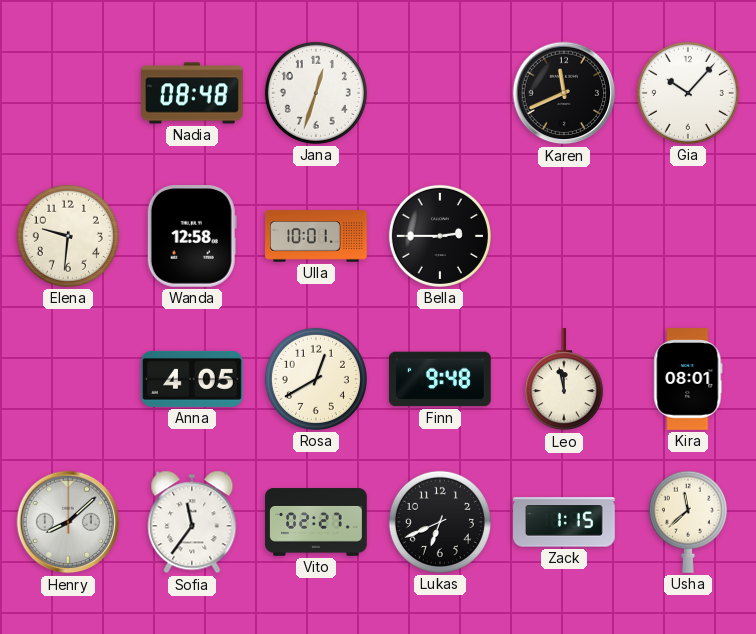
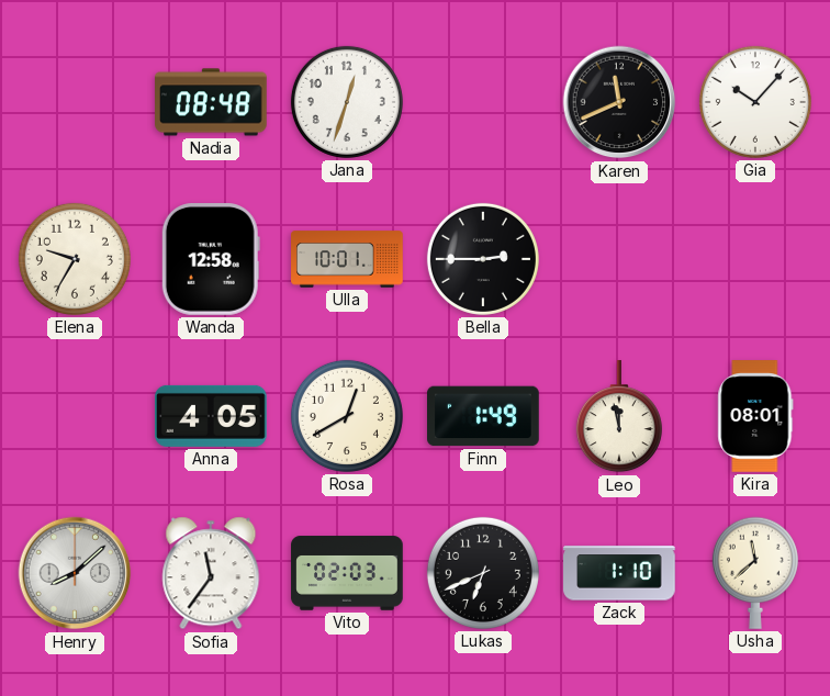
Elena: 9:31 -> 9:35 (75, 259)
Finn: 9:48 -> 1:49 (483, 416)
Vito: 02:27 -> 02:03 (347, 573)
Zack: 1:15 -> 1:10 (619, 573)
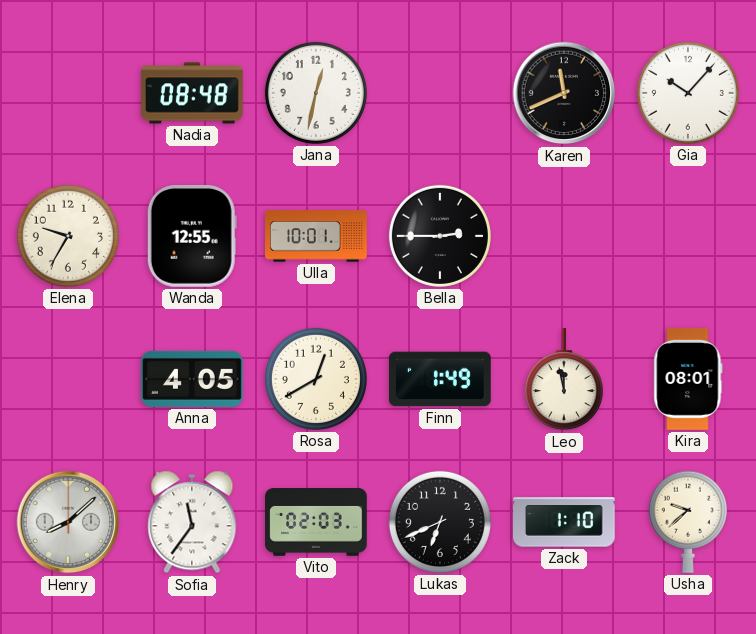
Jana: 12:33 -> 12:32 (316, 93)
Wanda: 12:58 -> 12:55 (192, 237)
Usha: 11:38 -> 9:38 (688, 522)
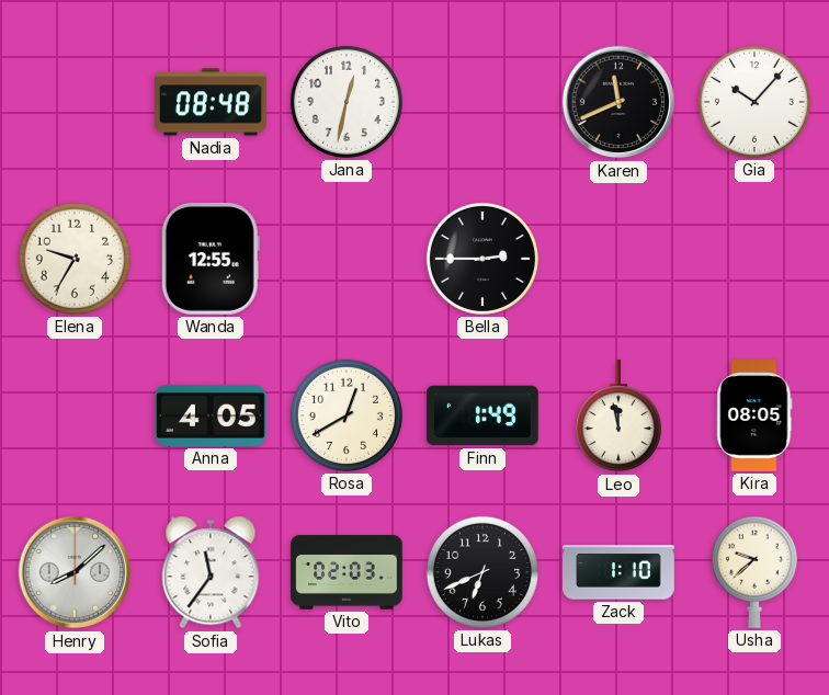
Ulla: 10:01 -> none (316, 236)
Kira: 08:01 -> 08:05 (754, 415)
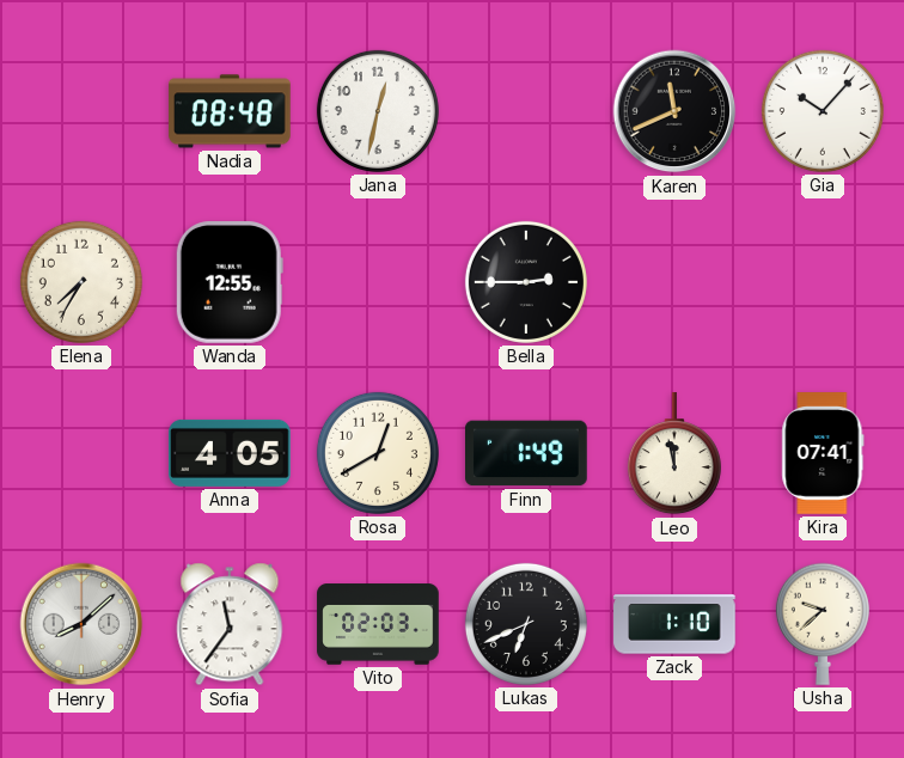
Elena: 9:35 -> 7:35 (81, 282)
Kira: 08:05 -> 07:41 (823, 453)
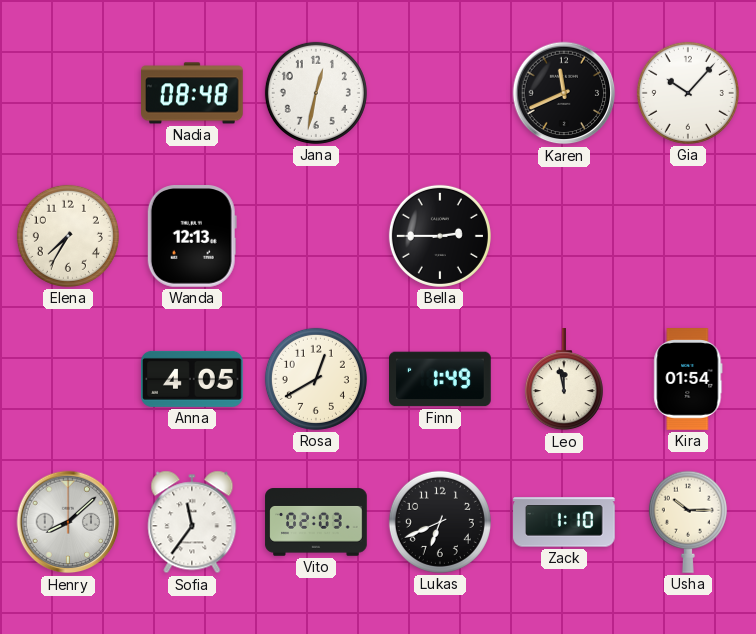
Wanda: 12:55 -> 12:13 (192, 237)
Kira: 07:41 -> 01:54 (688, 379)
Usha: 9:38 -> 10:15 (688, 522)
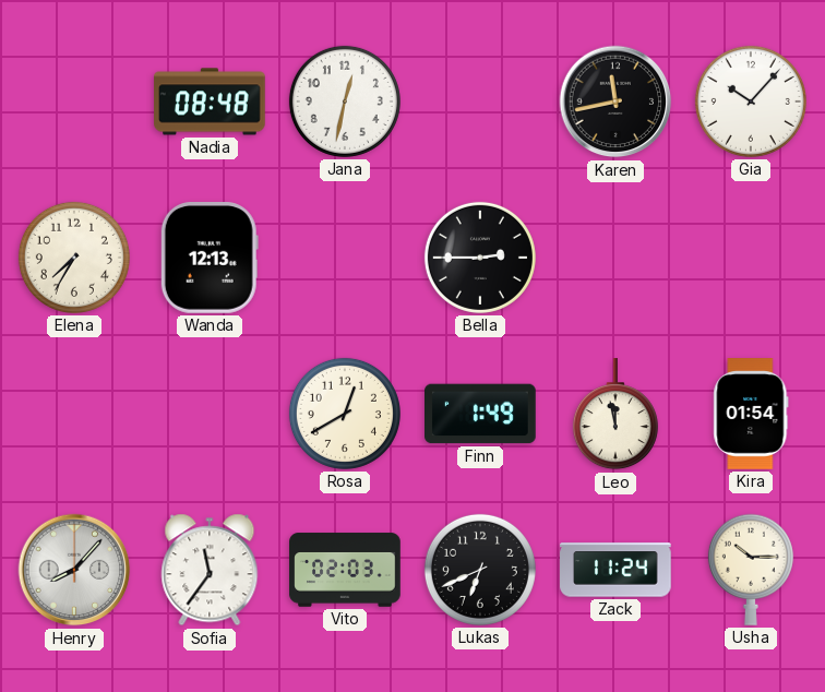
Karen: 11:41 -> 11:43 (615, 102)
Anna: 4:05 -> none (193, 379)
Henry: 8:08 -> 8:07 (74, 570)
Zack: 1:10 -> 11:24 (615, 570)
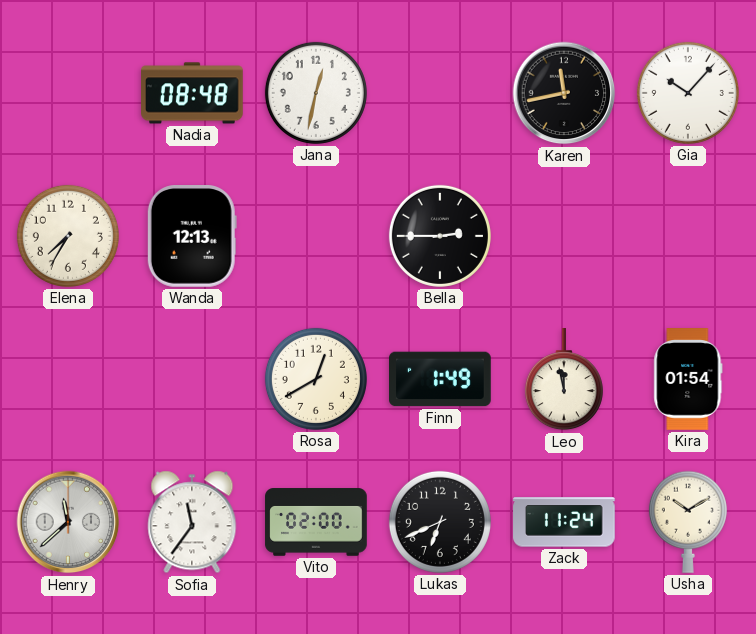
Henry: 8:07 -> 11:38 (68, 522)
Vito: 02:03 -> 02:00 (316, 522)
Usha: 10:15 -> 10:10 (688, 522)
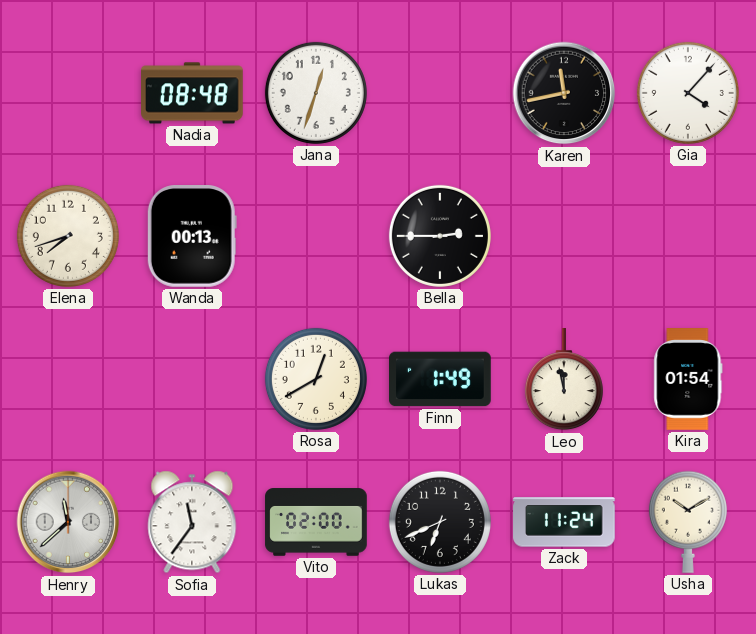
Jana: 12:32 -> 12:33 (316, 93)
Gia: 10:07 -> 4:07 (688, 93)
Elena: 7:35 -> 7:42 (68, 236)
Wanda: 12:13 -> 00:13 (192, 237)
